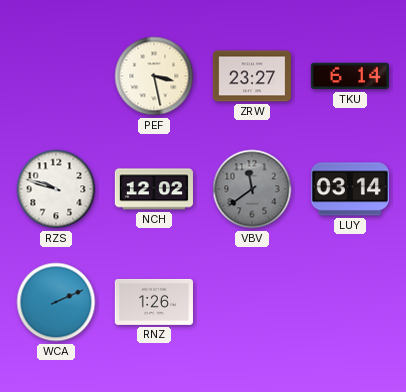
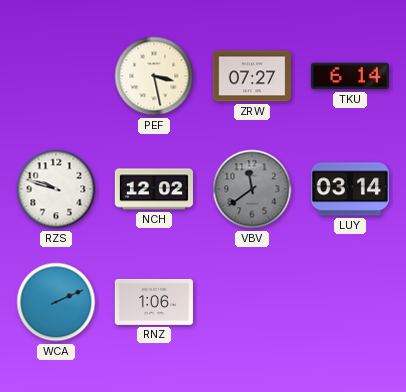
ZRW: 23:27 -> 07:27 (252, 76)
RNZ: 1:26 -> 1:06 (154, 302)
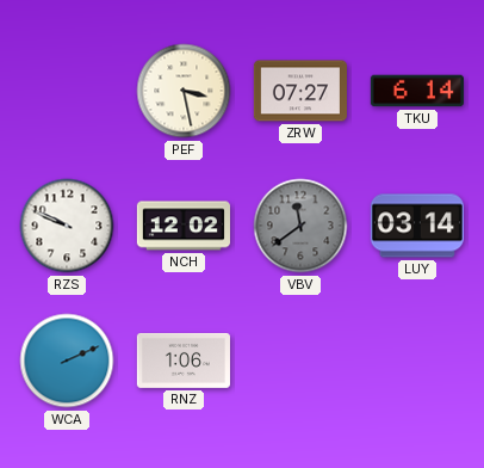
RZS: 9:48 -> 9:49 (67, 226)
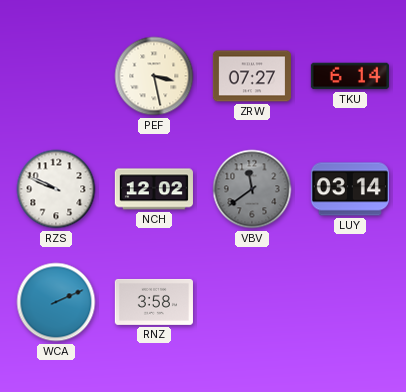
RNZ: 1:06 -> 3:58 (154, 302)
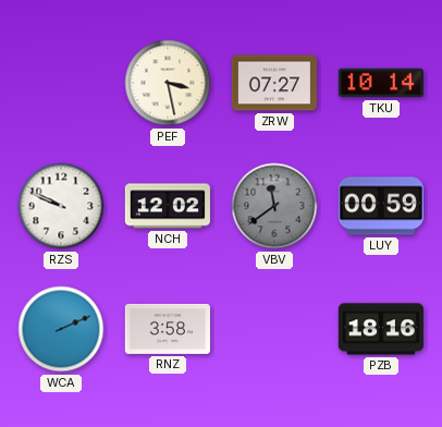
TKU: 6:14 -> 10:14 (381, 83)
LUY: 03:14 -> 00:59 (381, 206)
PZB: none -> 18:16 (381, 329)
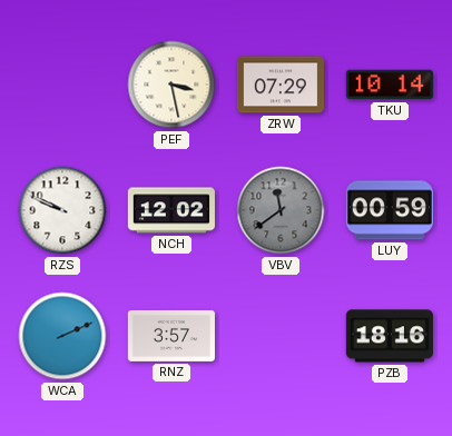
ZRW: 07:27 -> 07:29 (281, 85)
RNZ: 3:58 -> 3:57 (171, 336)
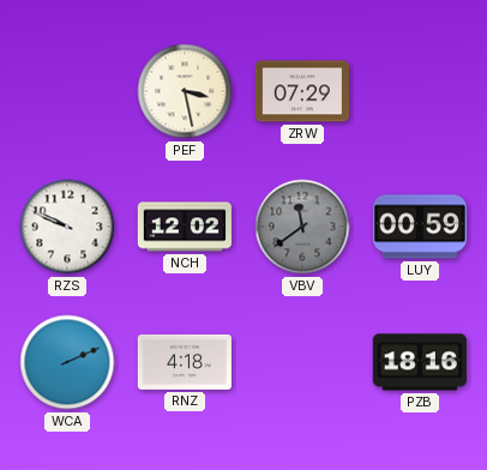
TKU: 10:14 -> none (390, 85)
RNZ: 3:57 -> 4:18 (185, 362)
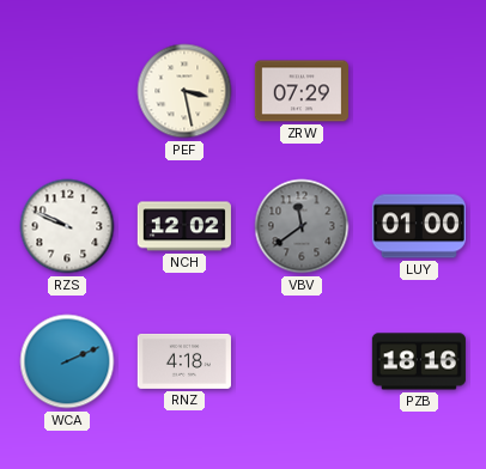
LUY: 00:59 -> 01:00 (419, 226)
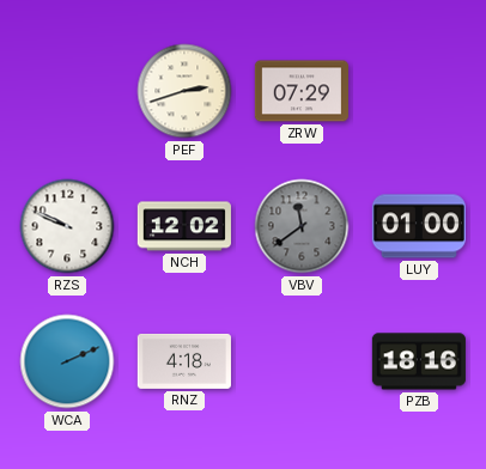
PEF: 3:28 -> 2:42 (184, 91)
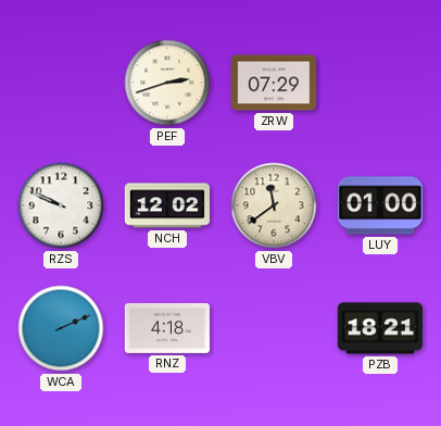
VBV dial: grey -> cream (274, 205)
PZB: 18:16 -> 18:21 (380, 328)
